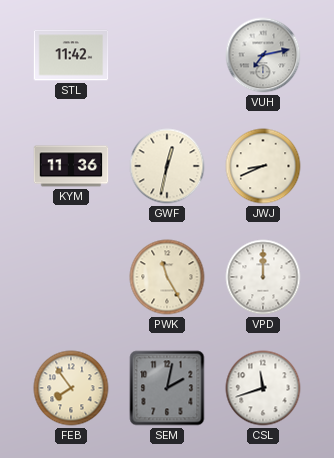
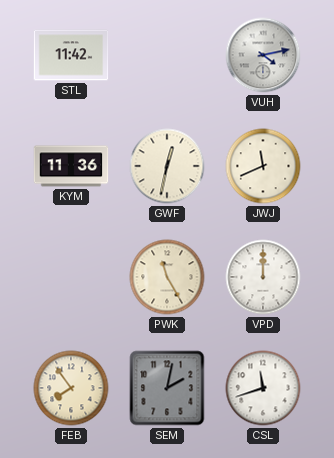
VUH: 7:13 -> 4:13 (263, 55)
JWJ: 8:41 -> 11:41 (263, 166)
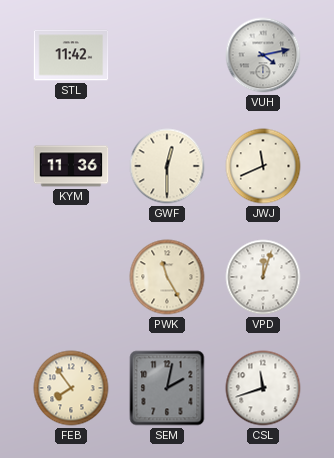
GWF: 12:32 -> 12:30 (167, 166)
VPD: 12:00 -> 12:03 (263, 277)
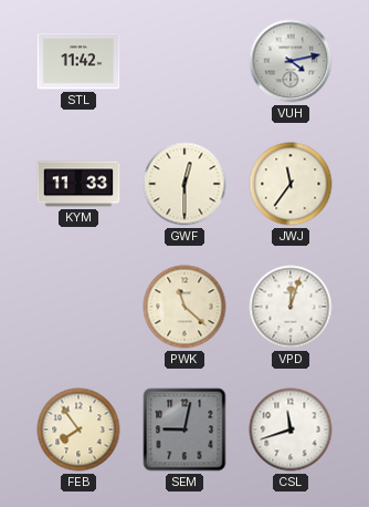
KYM: 11:36 -> 11:33 (78, 184)
JWJ: 11:41 -> 11:36 (291, 184)
PWK: 11:25 -> 11:22 (184, 307)
SEM: 2:02 -> 9:02 (184, 430)
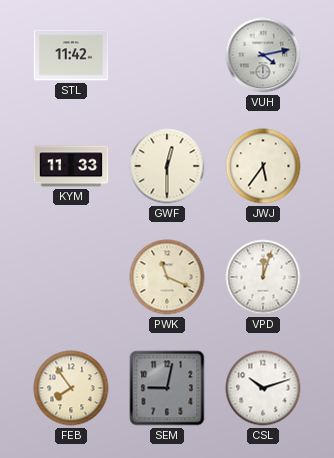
JWJ: 11:36 -> 5:36 (263, 166)
PWK: 11:22 -> 11:19 (167, 277)
CSL: 11:42 -> 10:12 (263, 388)
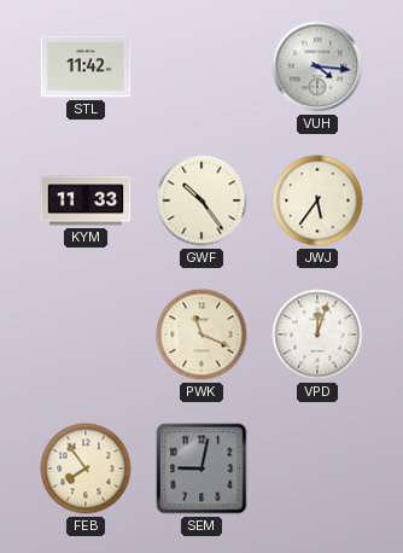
VUH: 4:13 -> 4:16 (317, 66)
GWF: 12:30 -> 10:24 (201, 200)
CSL: 10:12 -> none (263, 388)
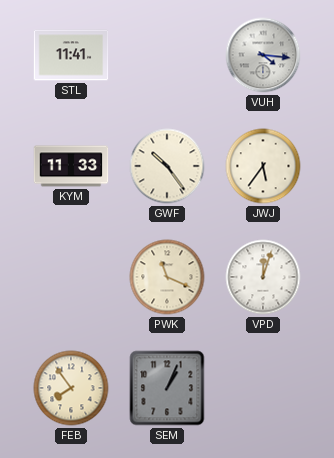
STL: 11:42 -> 11:41 (71, 55)
SEM: 9:02 -> 1:04 (167, 388)
